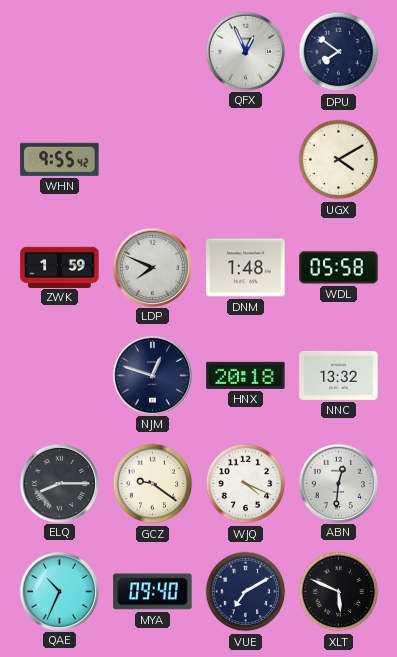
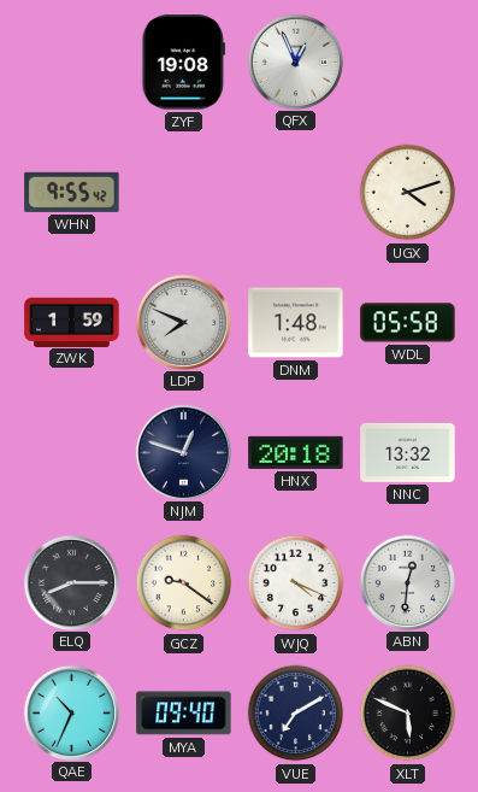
ZYF: none -> 19:08 (184, 63)
DPU: 7:51 -> none (339, 52)
UGX: 4:10 -> 4:12 (408, 193)
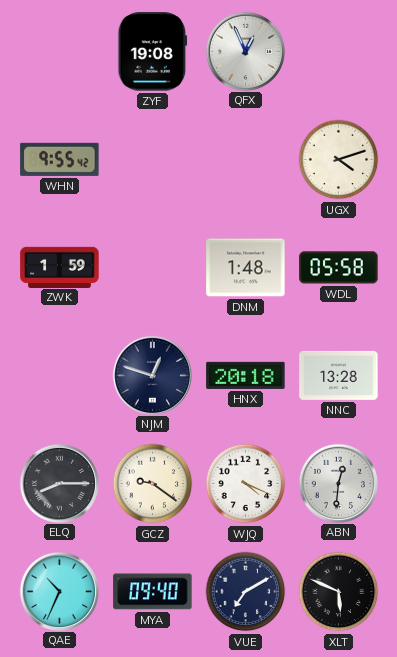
LDP: 7:49 -> none (183, 322)
NNC: 13:32 -> 13:28 (339, 375)
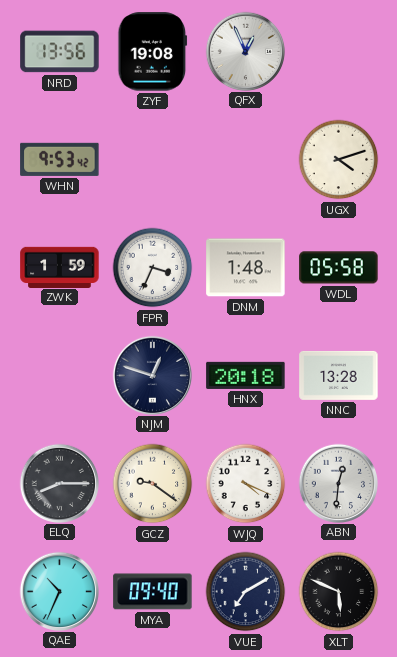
NRD: none -> 13:56 (60, 52)
WHN: 9:55 -> 9:53 (60, 159)
FPR: none -> 3:34 (153, 268)
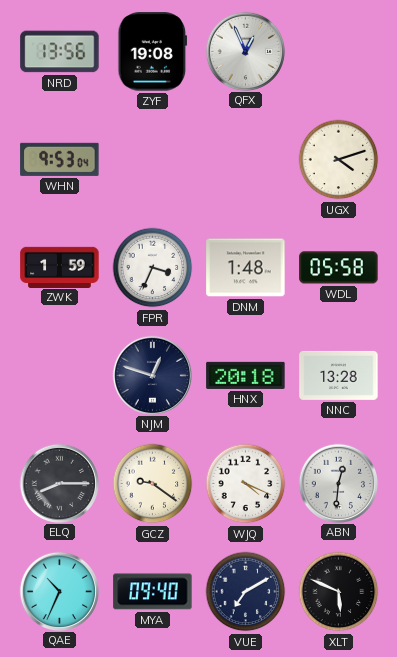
WHN: 9:53:42 -> 9:53:04 (60, 159)
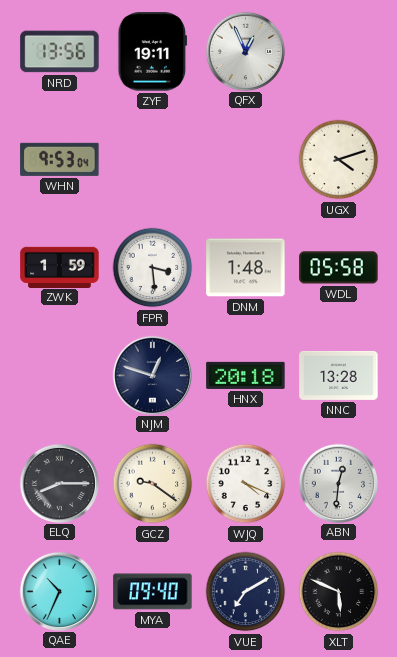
ZYF: 19:08 -> 19:11 (153, 52)
FPR: 3:34 -> 3:29 (153, 268)
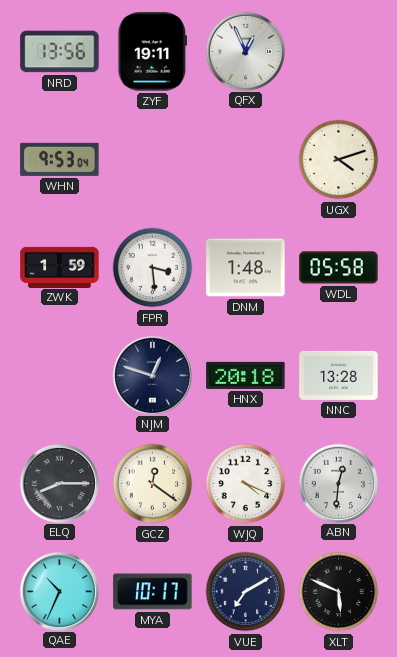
GCZ: 9:21 -> 12:21 (153, 484)
MYA: 09:40 -> 10:17 (153, 592)
